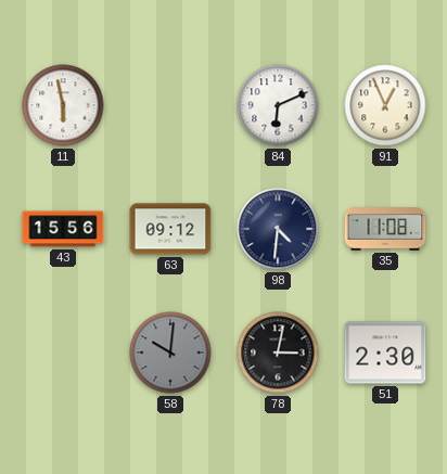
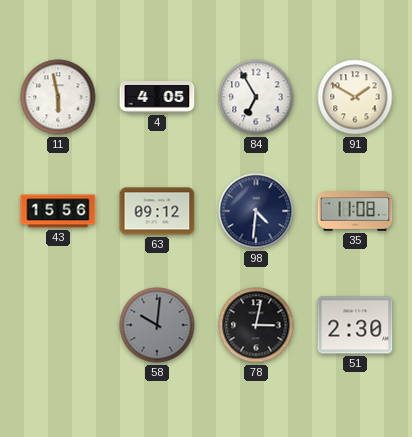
4: none -> 4:05 (157, 97)
84: 6:11 -> 6:55 (256, 97)
91: 12:56 -> 1:50 (355, 97)
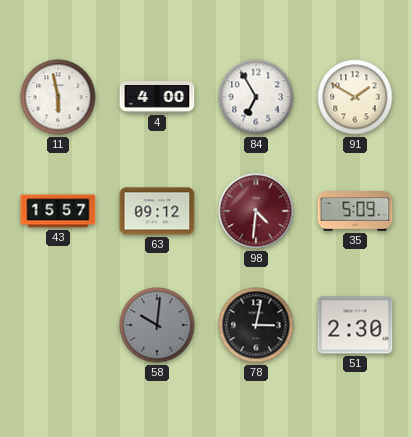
4: 4:05 -> 4:00 (157, 97)
43: 15:56 -> 15:57 (58, 211)
98 dial: navy -> burgundy (256, 211)
35: 11:08 -> 5:09 (355, 211)
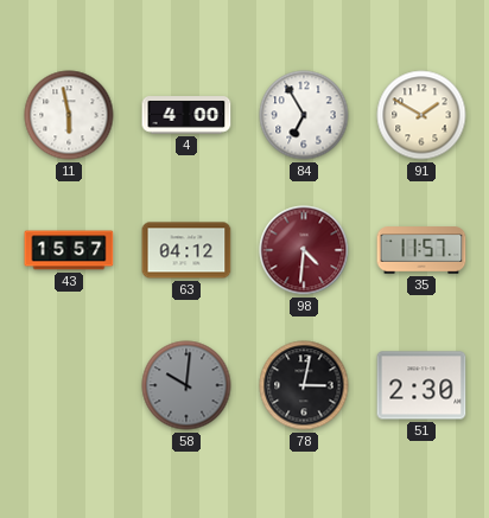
63: 09:12 -> 04:12 (186, 250)
35: 5:09 -> 11:57 (421, 250)
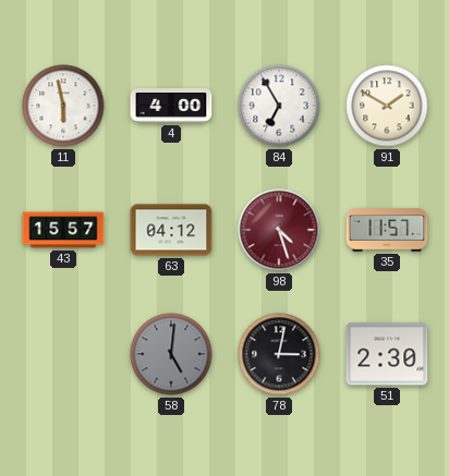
98: 4:31 -> 4:27 (279, 230)
58: 10:01 -> 5:01 (171, 354)
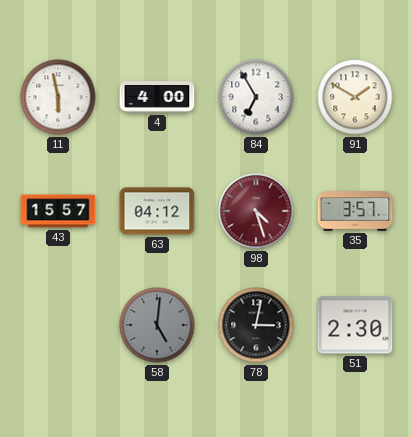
35: 11:57 -> 3:57 (355, 211)
